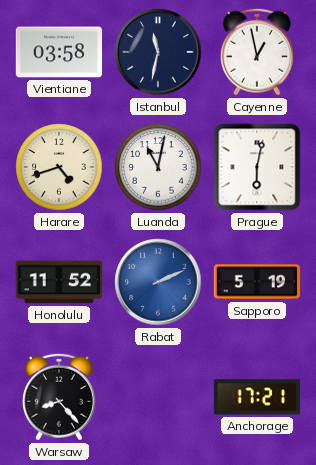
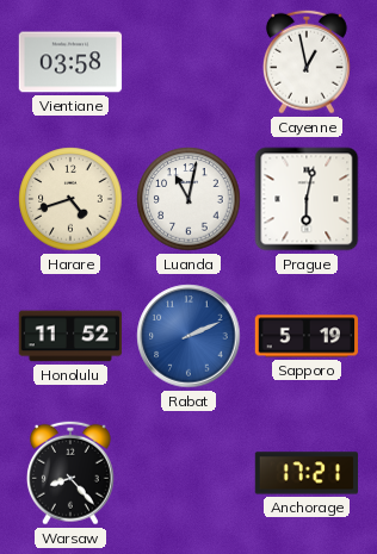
Istanbul: 11:32 -> none (158, 52)
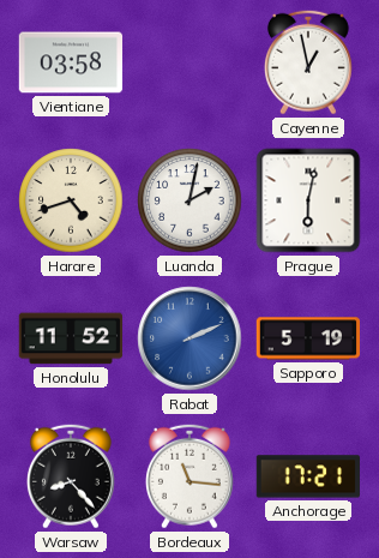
Luanda: 11:02 -> 2:02 (189, 200)
Bordeaux: none -> 11:16 (189, 476)
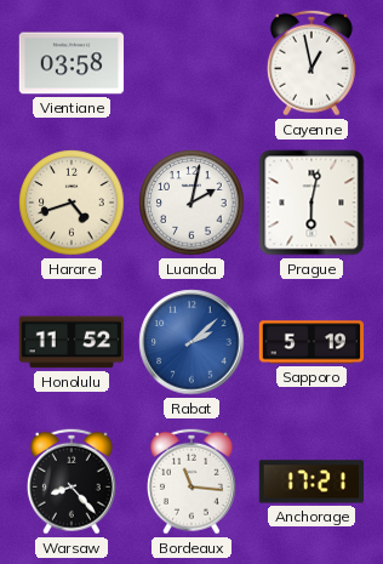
Rabat: 2:11 -> 2:08 (191, 342)
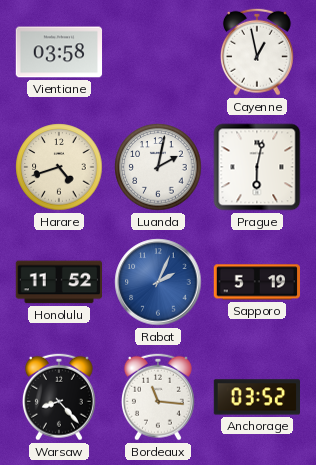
Rabat: 2:08 -> 2:04 (158, 282)
Anchorage: 17:21 -> 03:52 (256, 397)
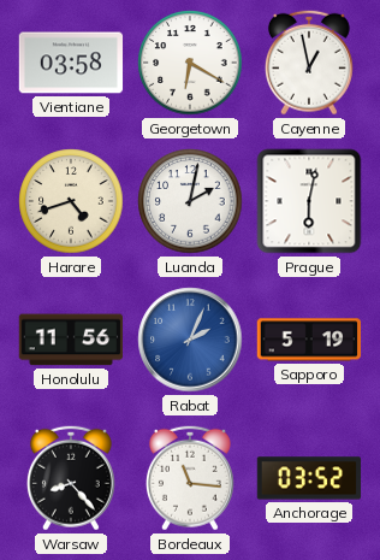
Georgetown: none -> 6:20 (190, 63)
Honolulu: 11:52 -> 11:56 (71, 340)
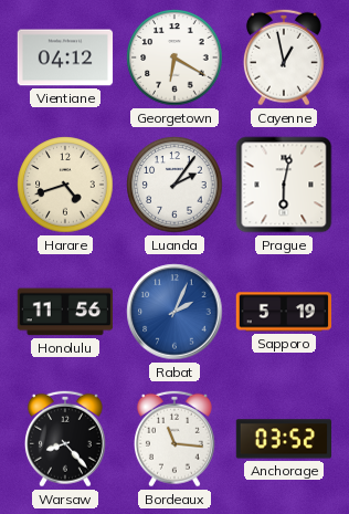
Vientiane: 03:58 -> 04:12 (65, 57)
Luanda: 2:02 -> 2:06 (174, 185)
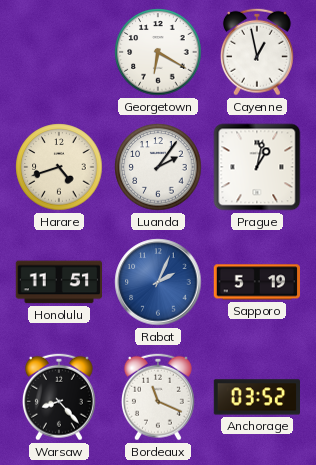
Vientiane: 04:12 -> none (65, 57)
Prague: 6:02 -> 1:02 (257, 167)
Honolulu: 11:56 -> 11:51 (59, 282)
Bordeaux: 11:16 -> 11:19 (158, 397)
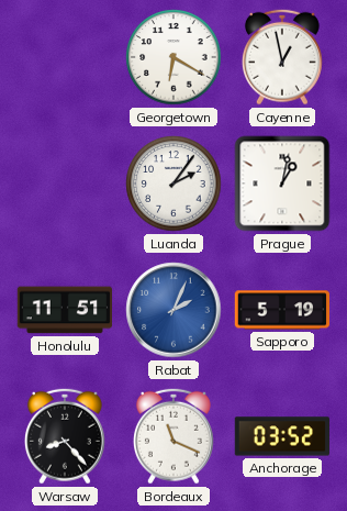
Harare: 4:42 -> none (59, 167)
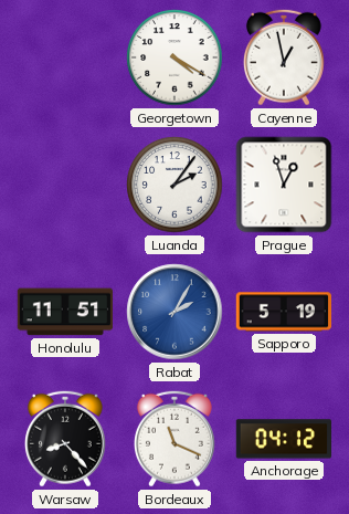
Georgetown: 6:20 -> 4:20 (174, 57)
Prague: 1:02 -> 12:57 (284, 185)
Rabat: 2:04 -> 2:05 (174, 312)
Anchorage: 03:52 -> 04:12 (283, 439)
